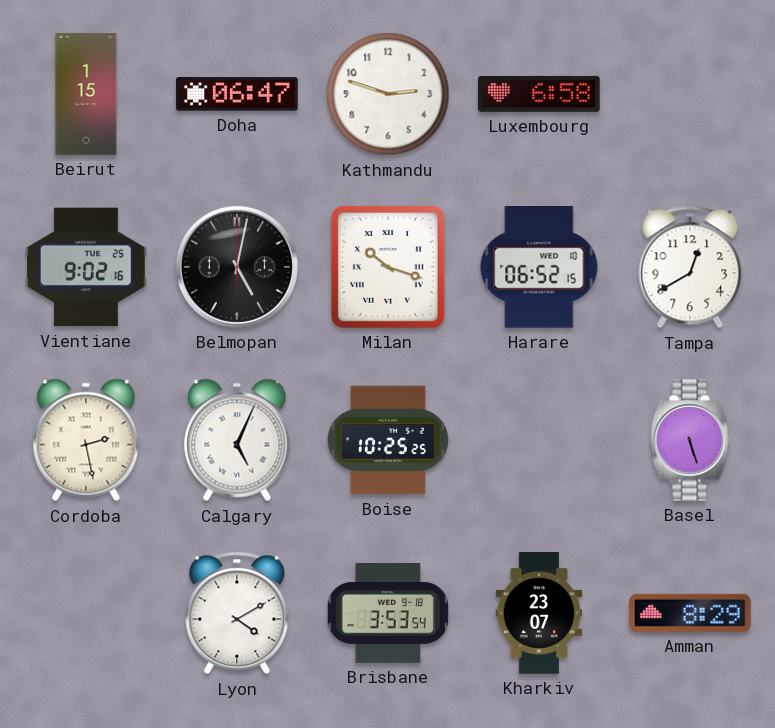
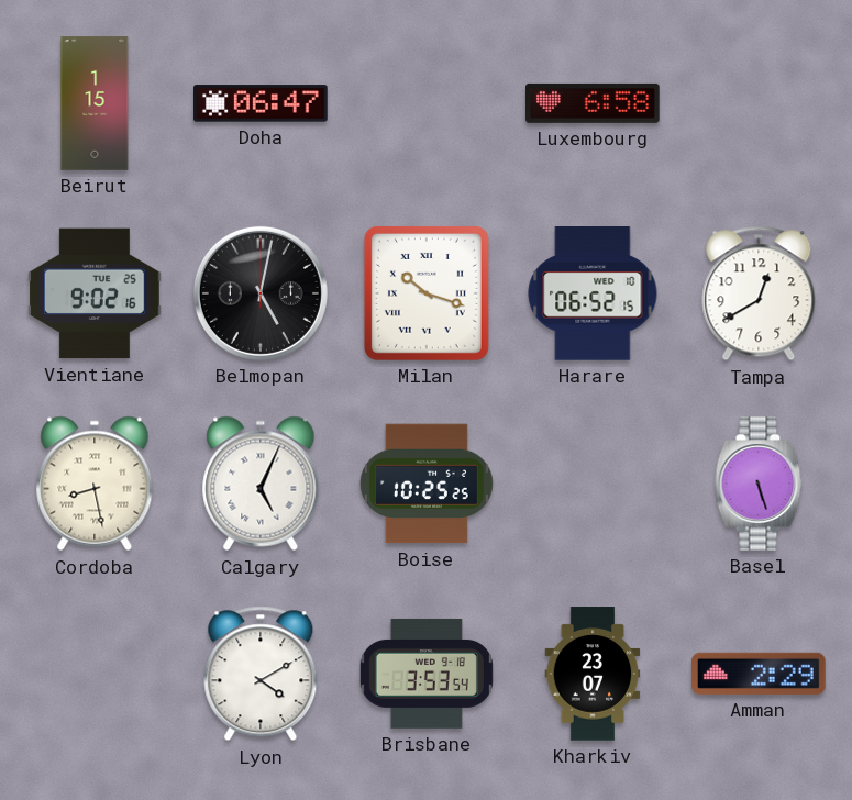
Kathmandu: 2:48 -> none (388, 94)
Cordoba: 2:28 -> 8:28 (95, 484)
Amman: 8:29 -> 2:29 (760, 674)
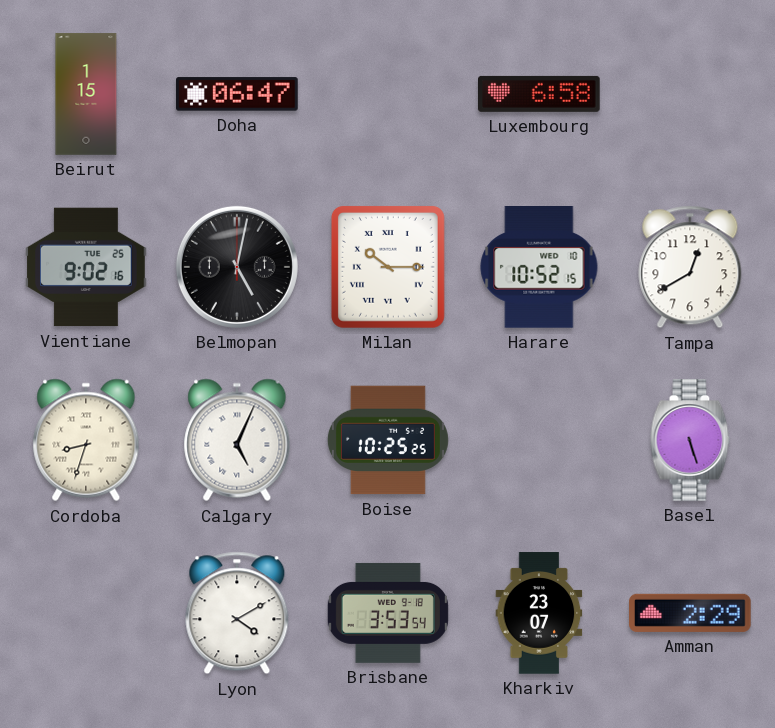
Milan: 10:18 -> 10:15 (388, 267)
Harare: 06:52 -> 10:52 (539, 268)
Cordoba: 8:28 -> 8:33 (86, 440)
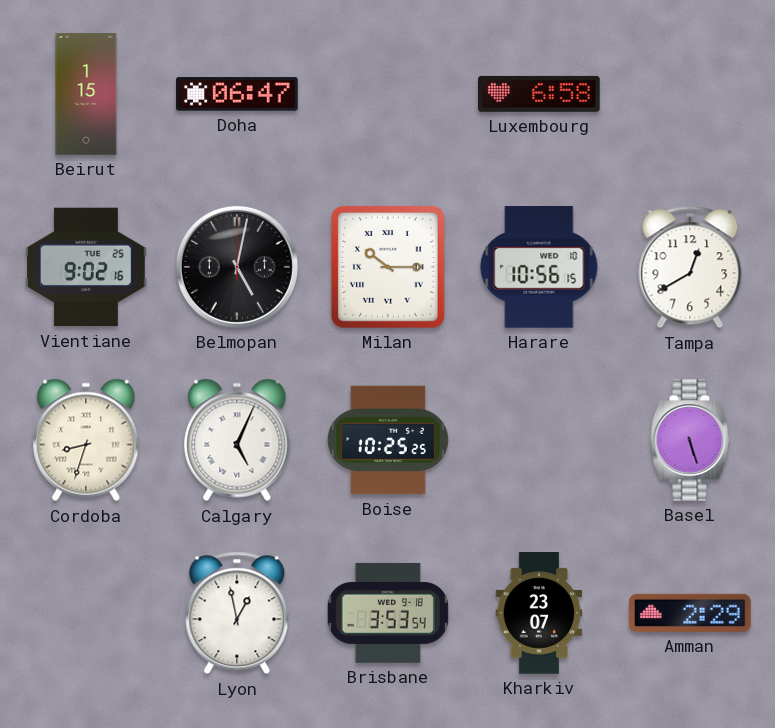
Harare: 10:52 -> 10:56 (539, 268)
Lyon: 4:10 -> 12:58 (237, 613)
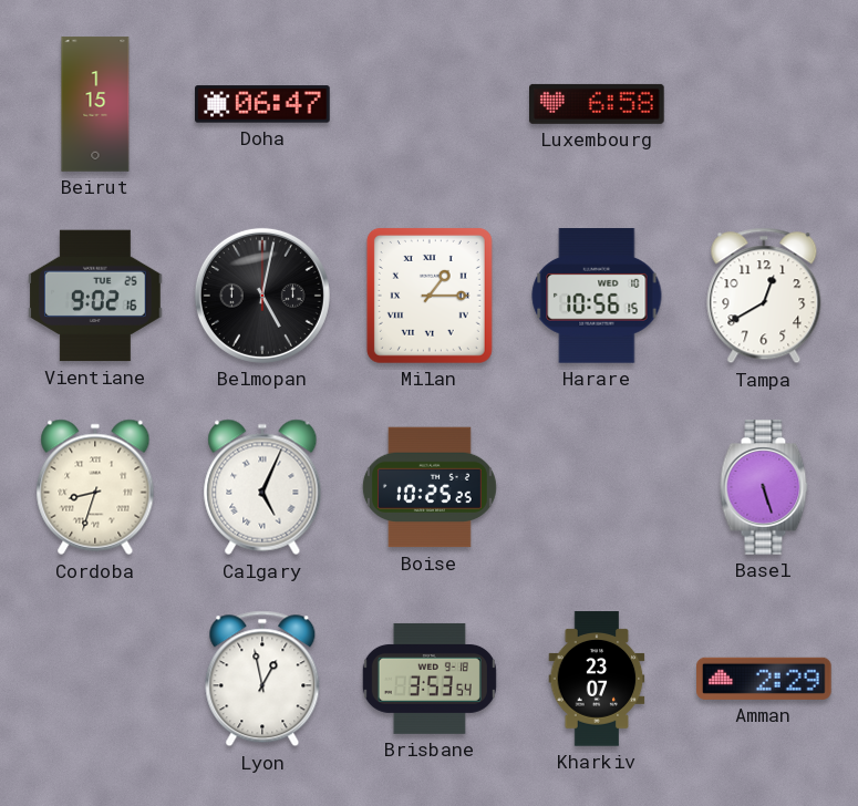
Milan: 10:15 -> 1:15 (430, 296)
